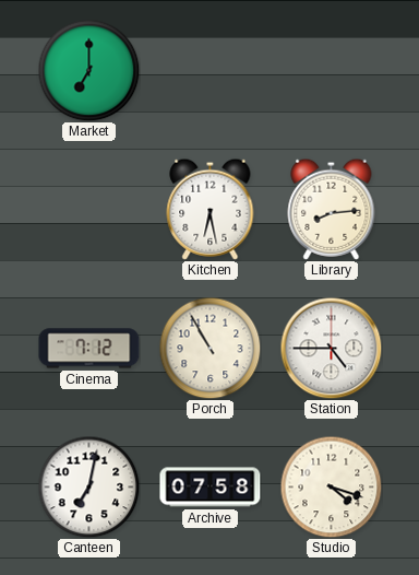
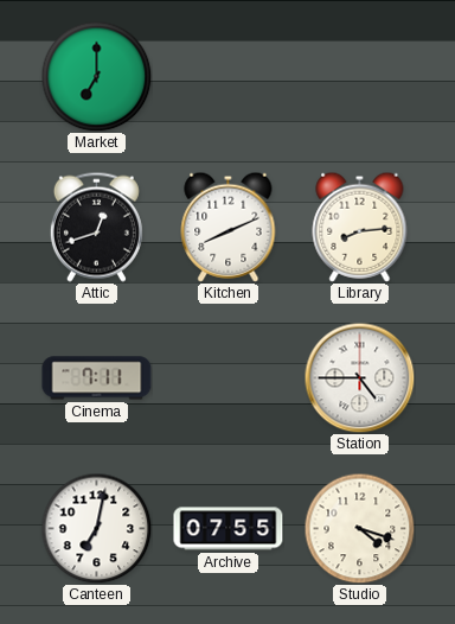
Attic: none -> 12:42 (96, 227)
Kitchen: 6:28 -> 8:11 (229, 227)
Cinema: 7:12 -> 7:11 (97, 378)
Porch: 10:55 -> none (209, 348)
Archive: 07:58 -> 07:55 (229, 529)
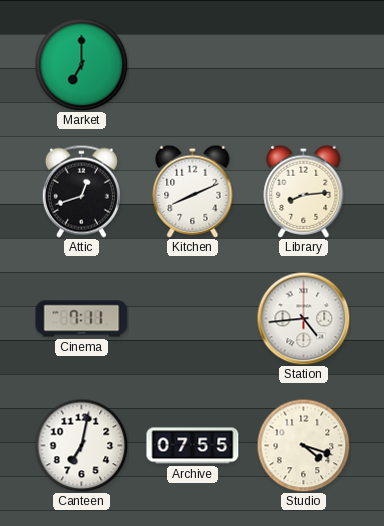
Station: 4:45 -> 4:44 (303, 318)
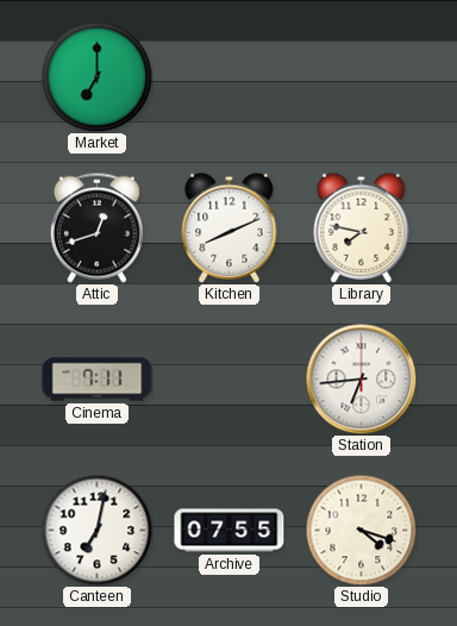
Library: 8:14 -> 7:47 (362, 227)
Station: 4:44 -> 6:44 (361, 378)
